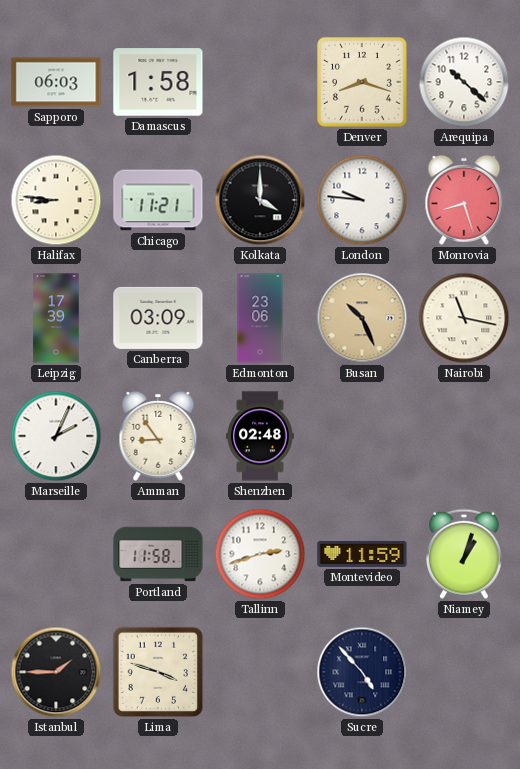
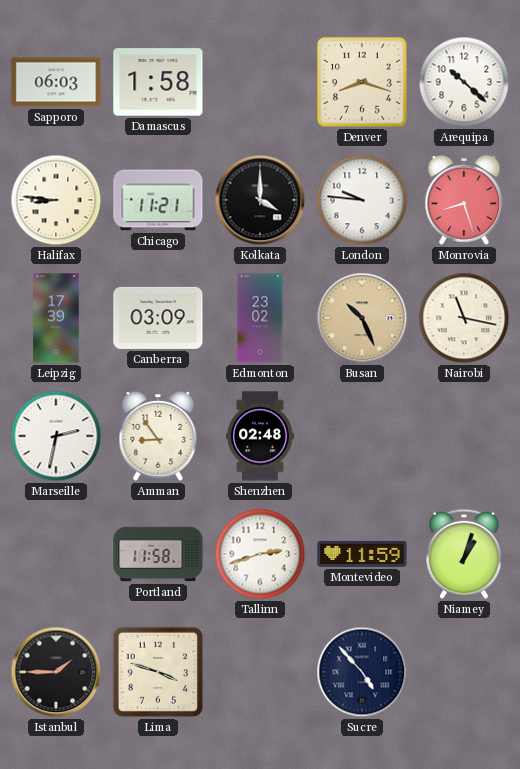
Edmonton: 23:06 -> 23:02 (260, 318)
Marseille: 2:04 -> 2:32 (56, 436)
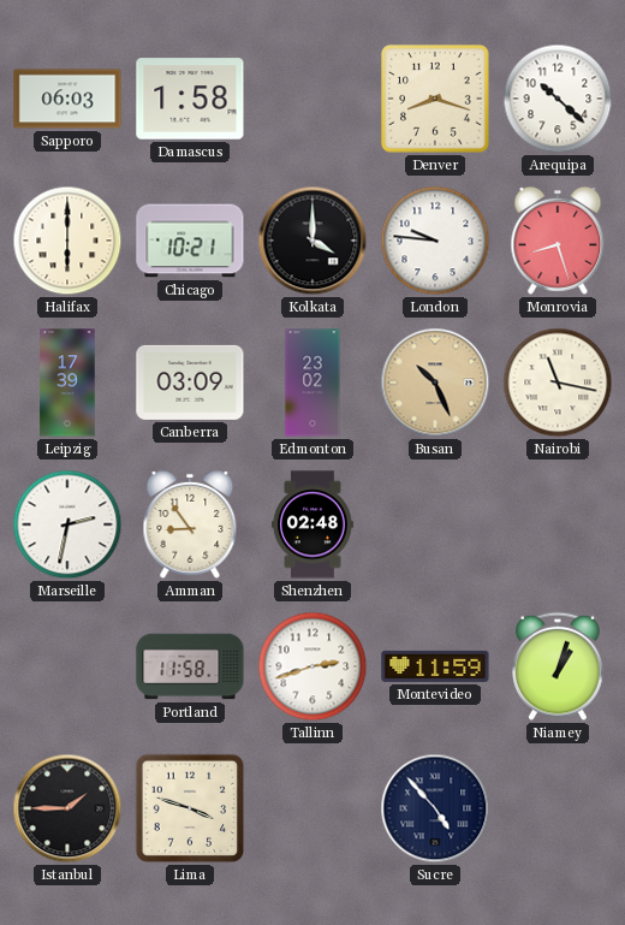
Halifax: 8:46 -> 6:00 (67, 241)
Chicago: 11:21 -> 10:21 (190, 241)
